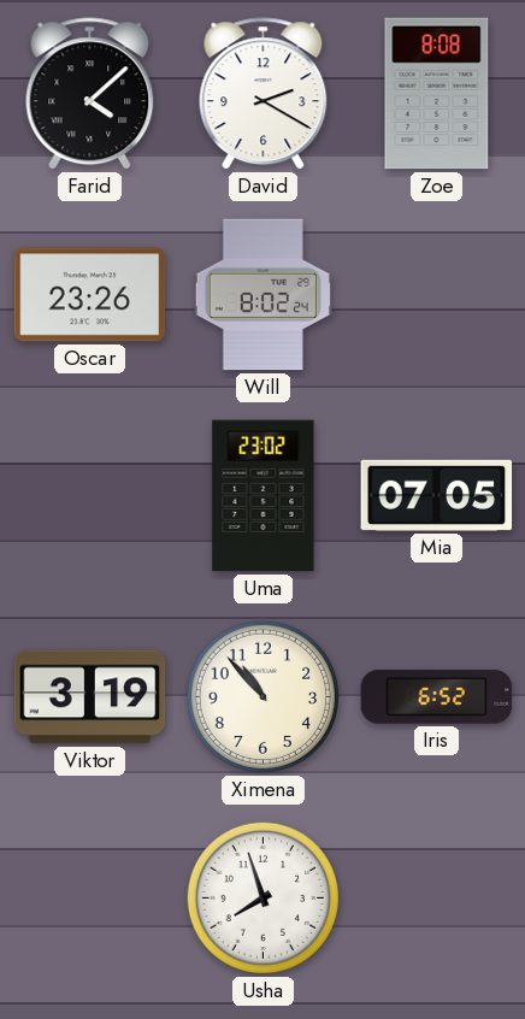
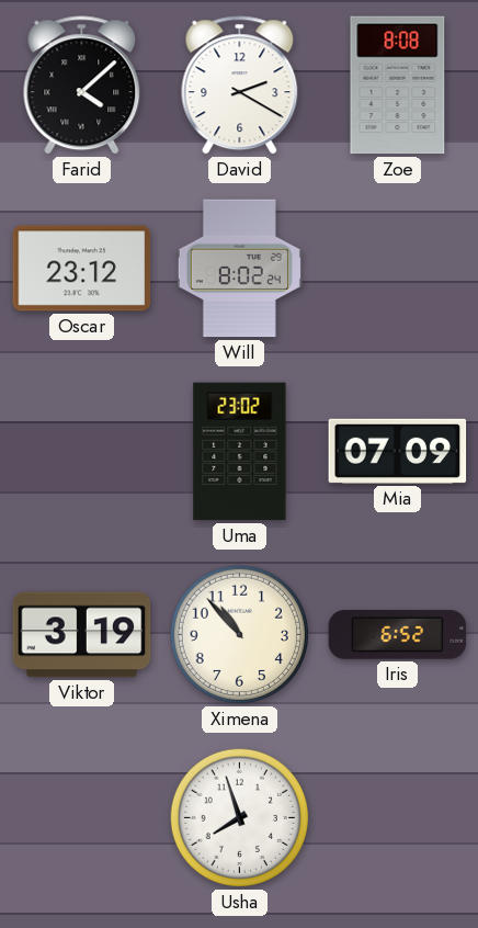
Oscar: 23:26 -> 23:12 (82, 269)
Mia: 07:05 -> 07:09 (398, 451)
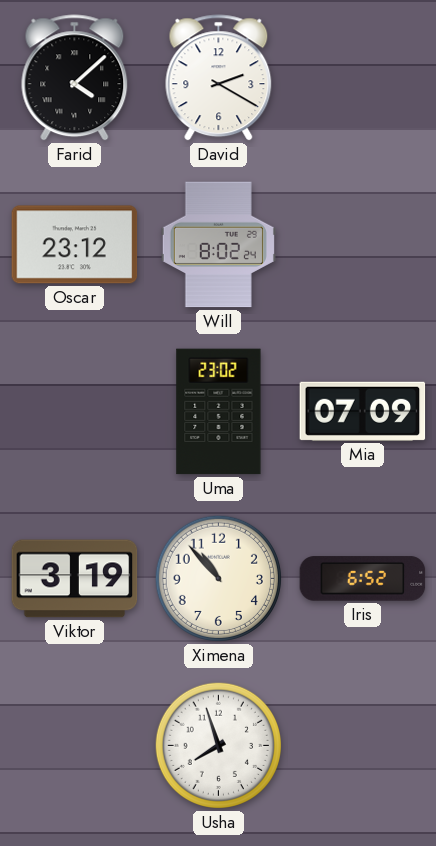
Zoe: 8:08 -> none (398, 86)
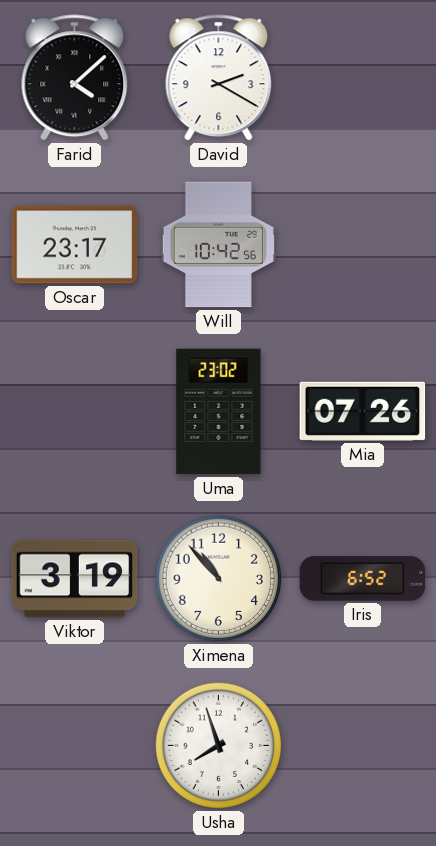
Oscar: 23:12 -> 23:17 (75, 245)
Will: 8:02 -> 10:42 (218, 245)
Mia: 07:09 -> 07:26 (363, 411)
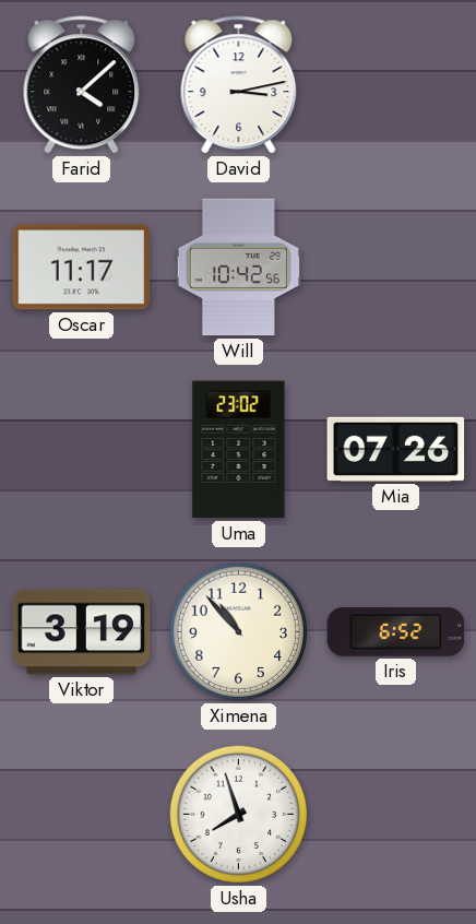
David: 2:20 -> 3:13 (239, 85)
Oscar: 23:17 -> 11:17 (82, 268)
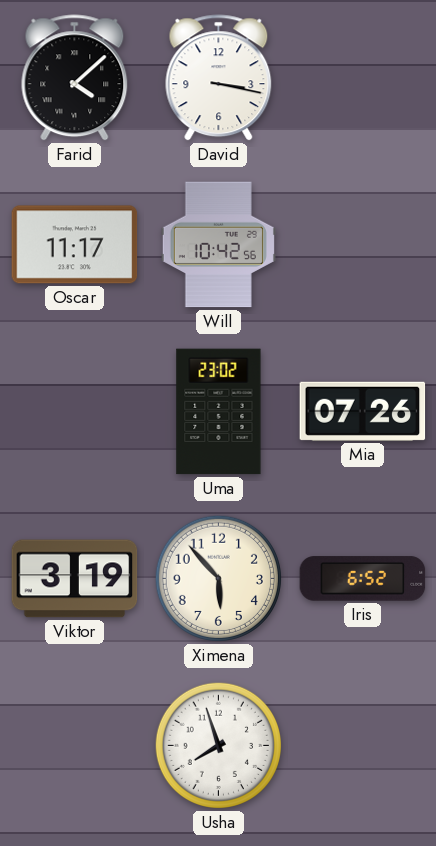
David: 3:13 -> 3:17 (219, 78)
Ximena: 10:53 -> 5:53 (218, 578)
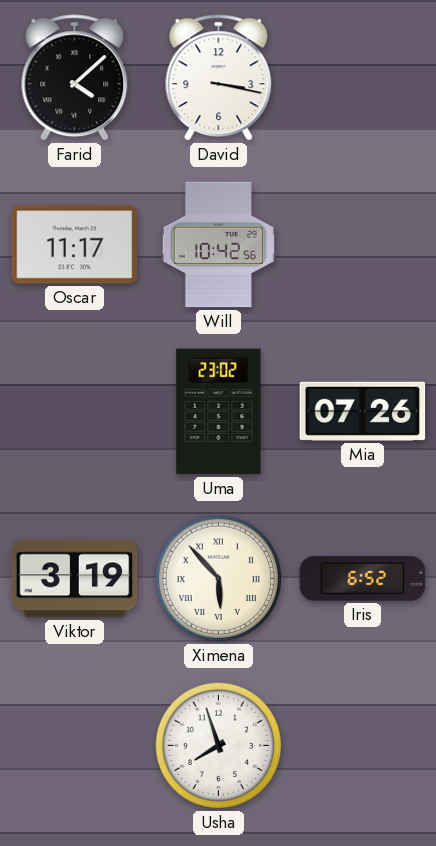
Ximena numerals: Arabic -> Roman (218, 578)
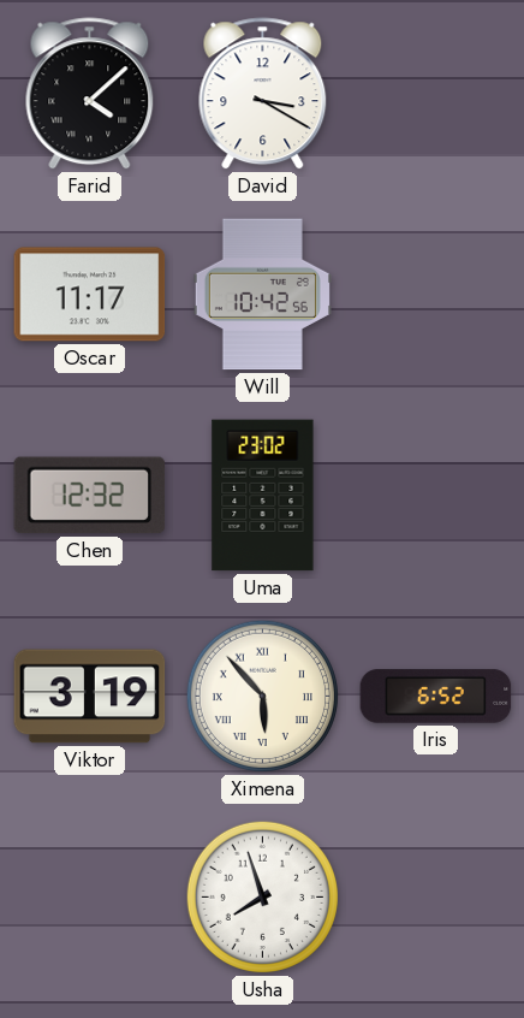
David: 3:17 -> 3:20 (263, 94)
Chen: none -> 12:32 (90, 496)
Mia: 07:26 -> none (363, 411)
